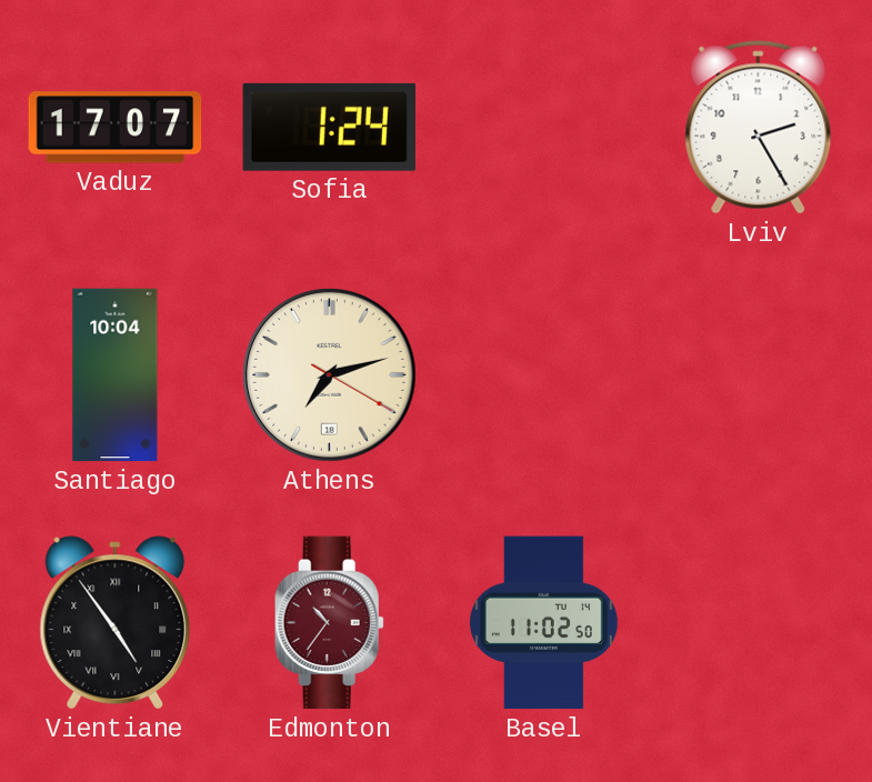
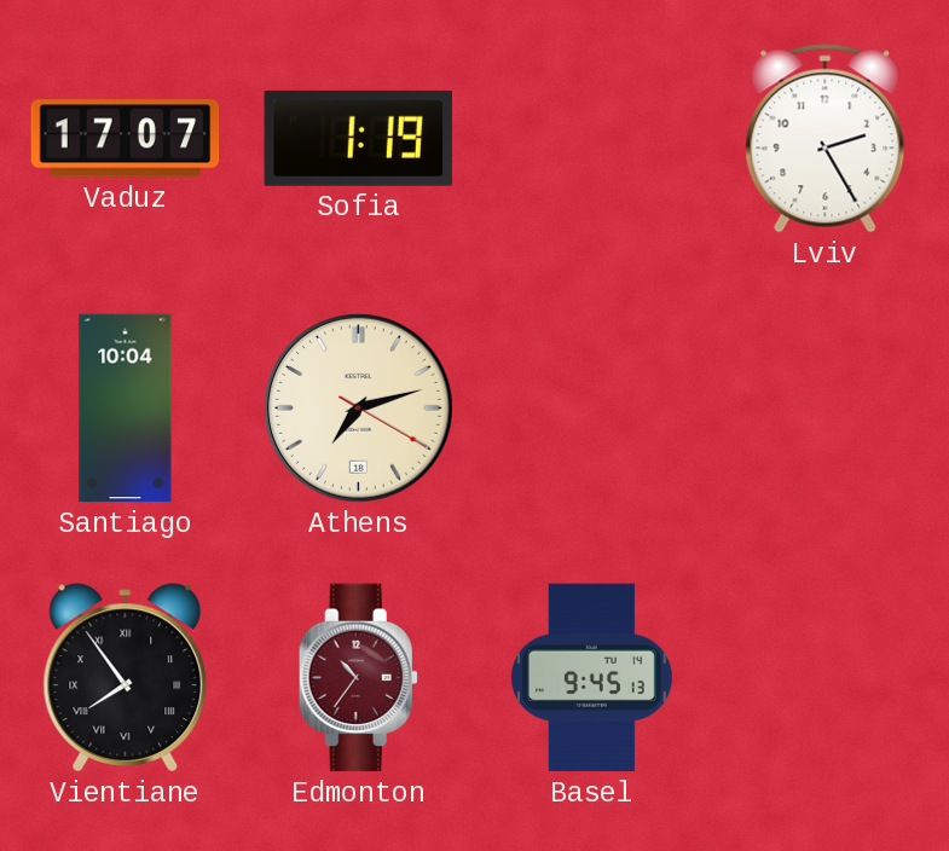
Sofia: 1:24 -> 1:19 (358, 138)
Vientiane: 4:54 -> 7:54 (126, 678)
Basel: 11:02 -> 9:45 (591, 678)
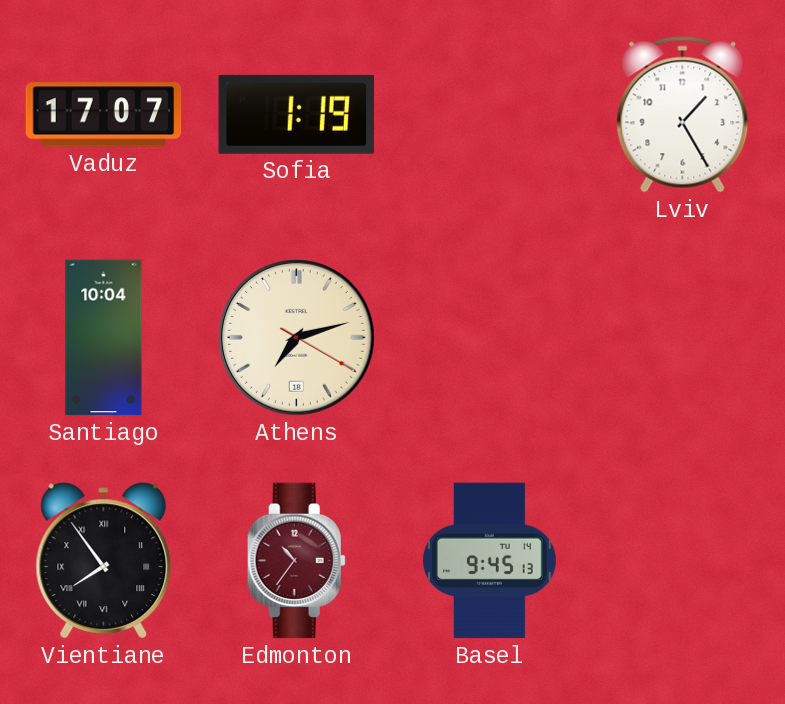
Lviv: 2:25 -> 1:25 (683, 115)
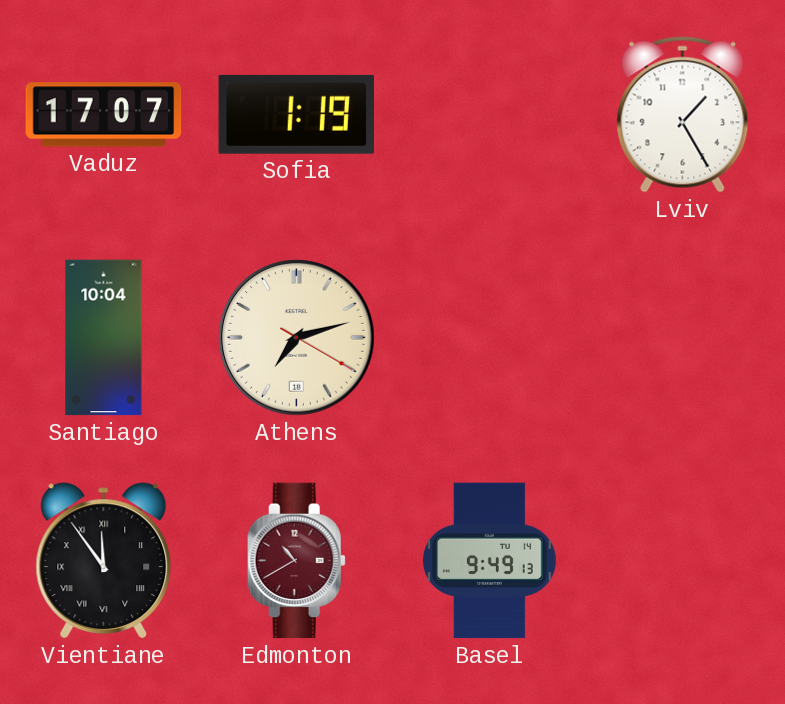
Vientiane: 7:54 -> 11:54 (104, 561)
Edmonton: 10:36 -> 10:40 (296, 561)
Basel: 9:45 -> 9:49 (489, 561)
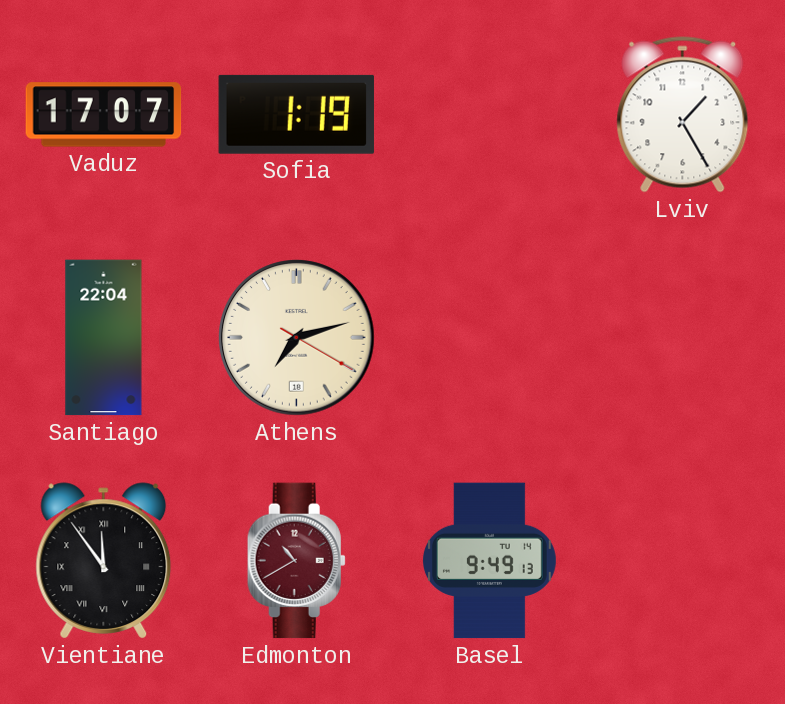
Santiago: 10:04 -> 22:04 (104, 338)
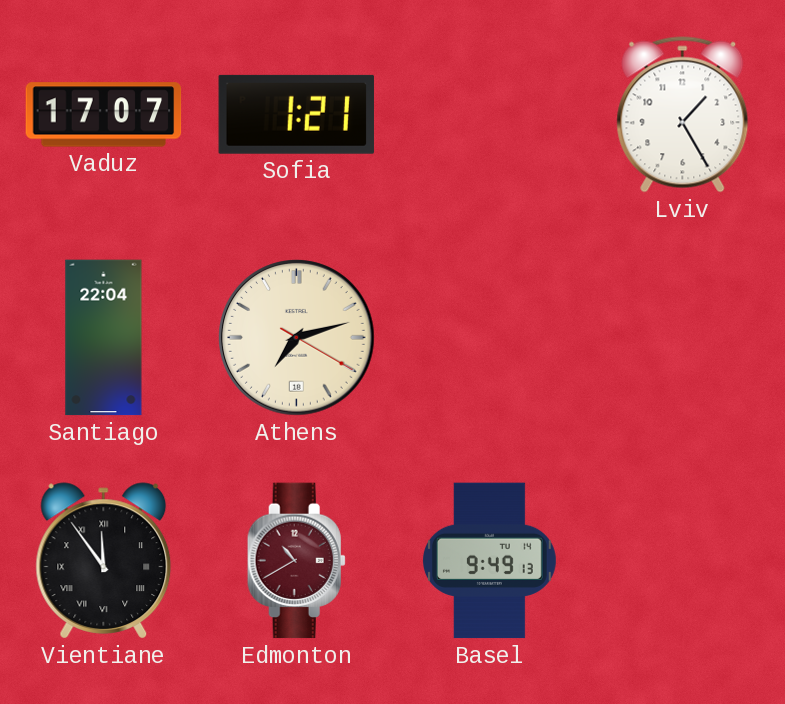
Sofia: 1:19 -> 1:21 (296, 114)
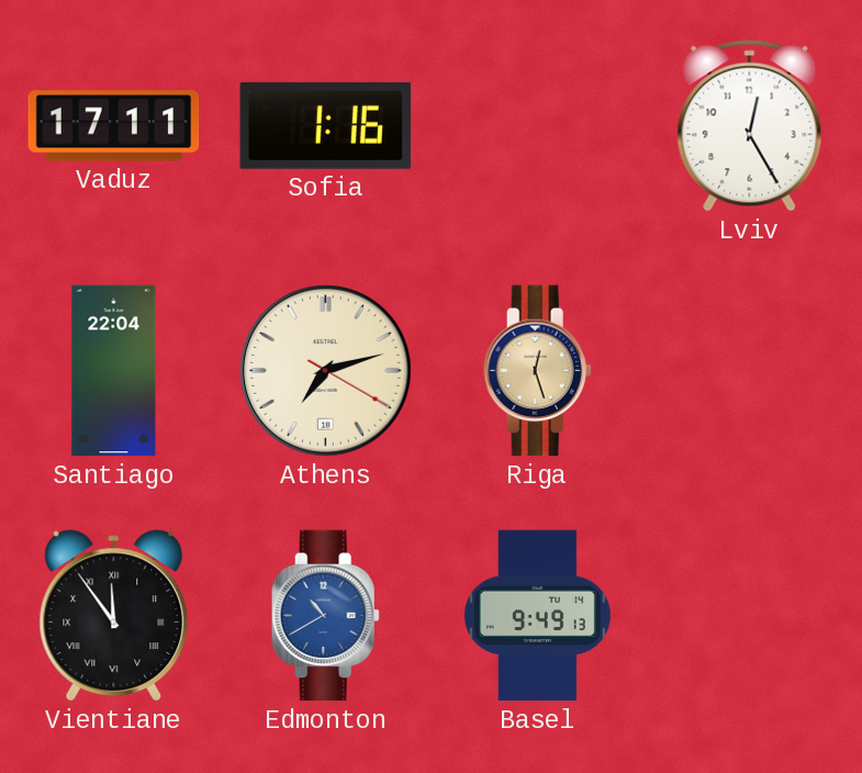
Vaduz: 17:07 -> 17:11 (114, 126)
Sofia: 1:21 -> 1:16 (325, 125)
Lviv: 1:25 -> 12:25 (750, 126)
Riga: none -> 12:27 (537, 371)
Edmonton dial: burgundy -> blue (325, 616)
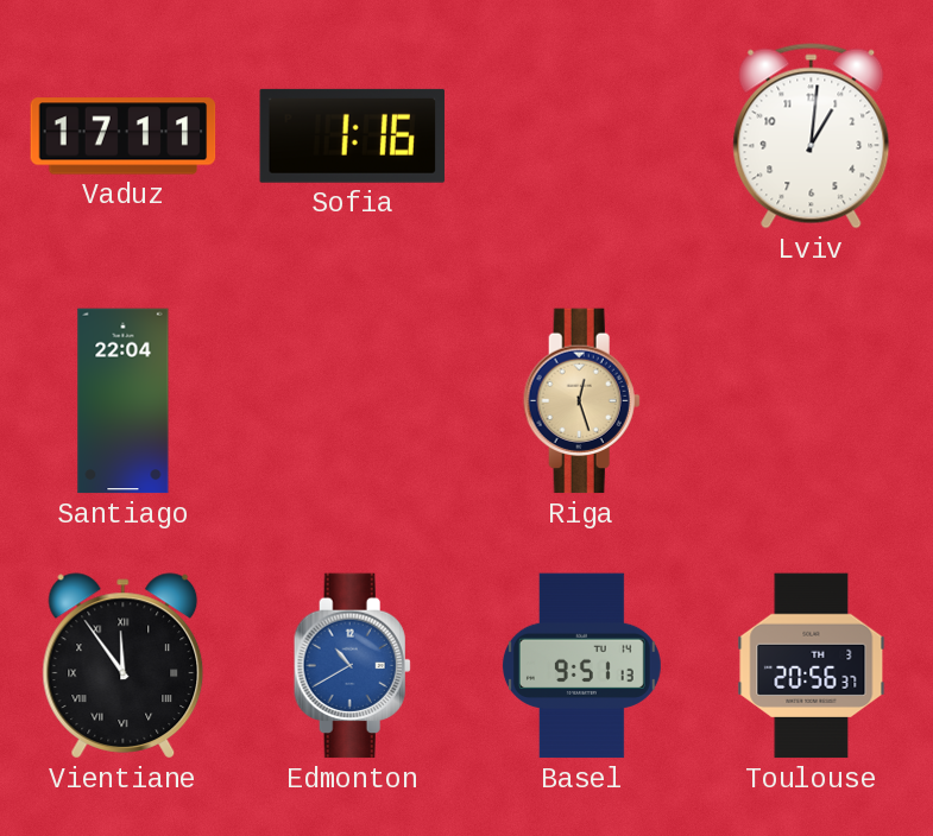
Lviv: 12:25 -> 1:01 (812, 137)
Athens: 7:12 -> none (326, 371)
Basel: 9:49 -> 9:51 (581, 666)
Toulouse: none -> 20:56 (812, 666)
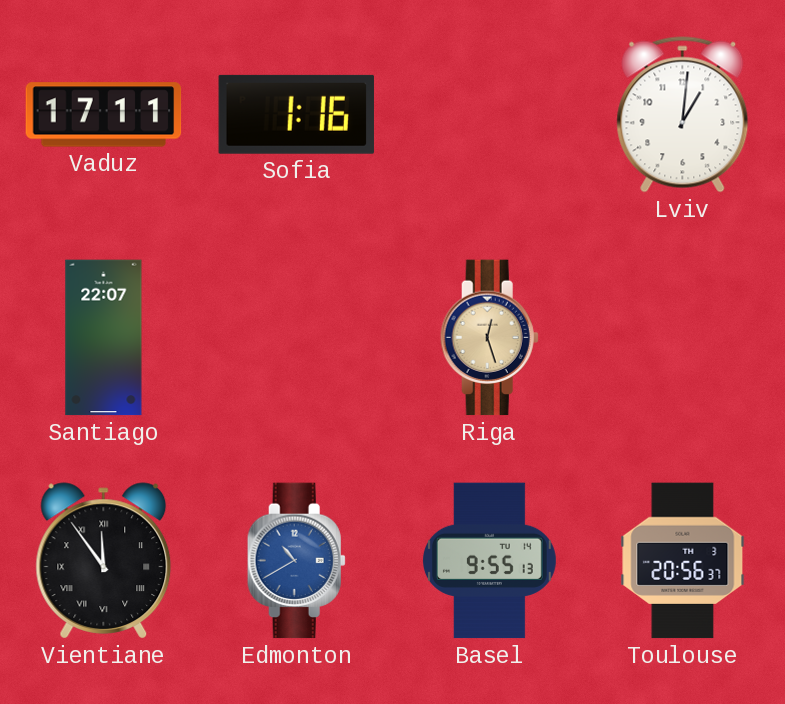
Santiago: 22:04 -> 22:07 (104, 338)
Basel: 9:51 -> 9:55 (489, 561)
